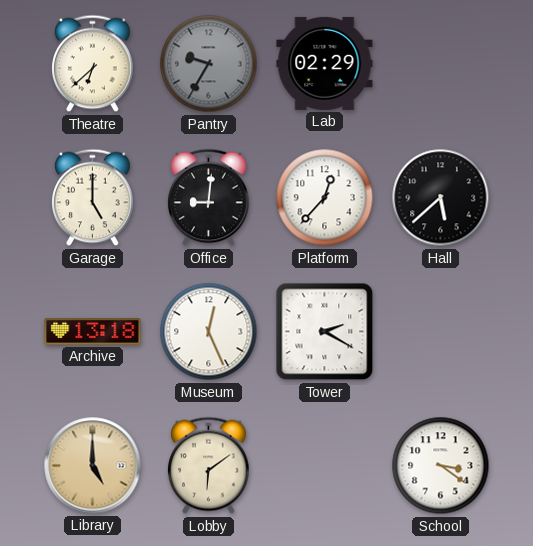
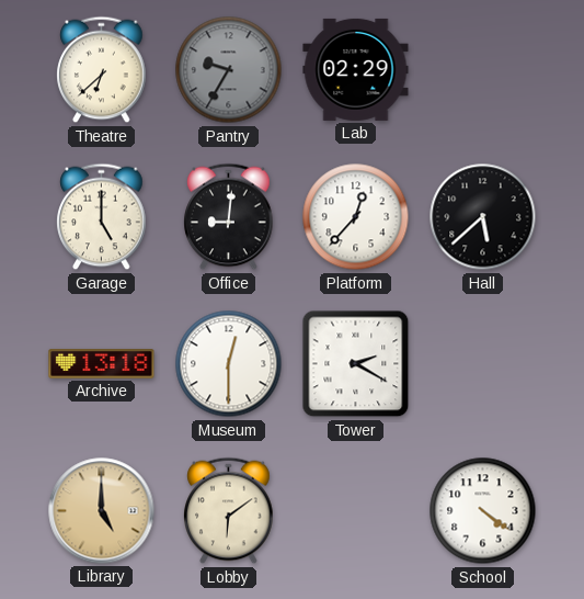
Museum: 12:26 -> 12:30 (229, 364)
School: 3:21 -> 4:21 (483, 511)
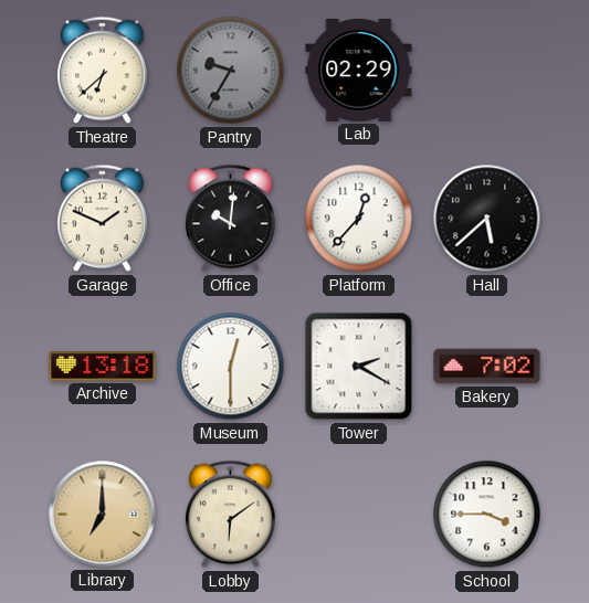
Garage: 5:00 -> 1:49 (103, 219)
Office: 9:01 -> 10:01 (231, 219)
Bakery: none -> 7:02 (487, 367)
Library: 5:00 -> 7:00 (103, 515)
School: 4:21 -> 3:45 (487, 515)
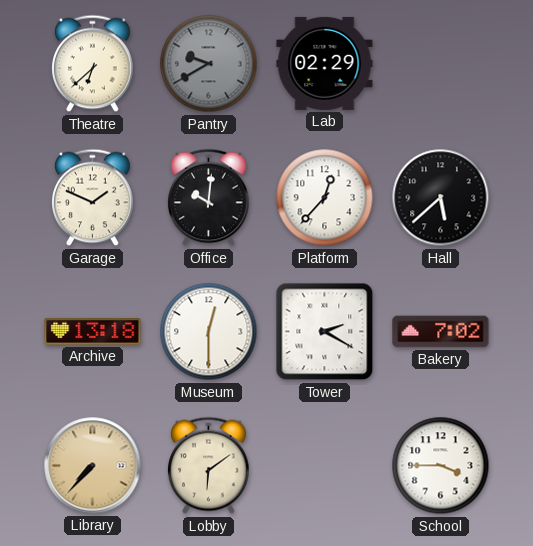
Pantry: 9:35 -> 9:40 (209, 64)
Library: 7:00 -> 7:37 (93, 466)
